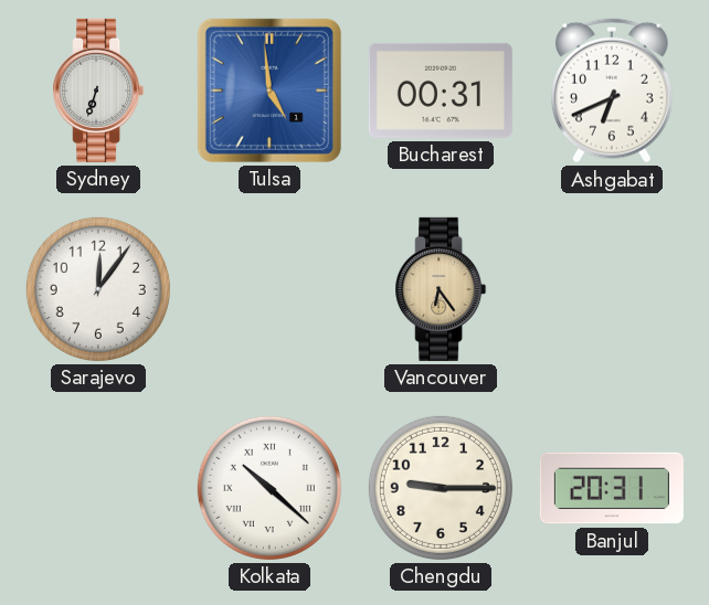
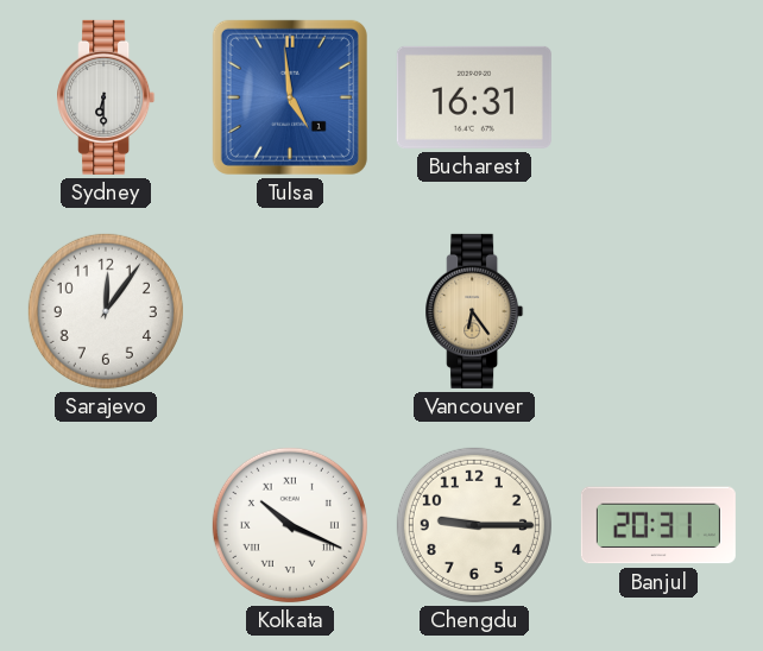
Sydney: 6:33 -> 6:30 (106, 97)
Bucharest: 00:31 -> 16:31 (474, 97)
Ashgabat: 6:41 -> none (612, 91)
Kolkata: 10:22 -> 10:19 (290, 525)
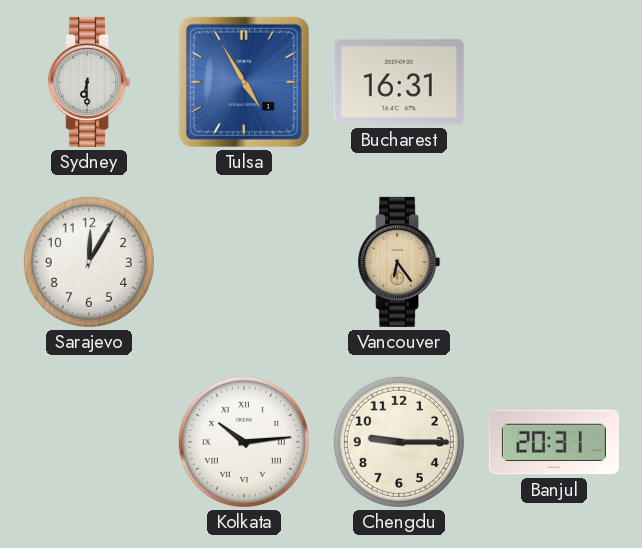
Tulsa: 4:59 -> 4:55 (244, 82)
Sarajevo: 12:06 -> 12:05 (89, 262)
Kolkata: 10:19 -> 10:14 (244, 442)
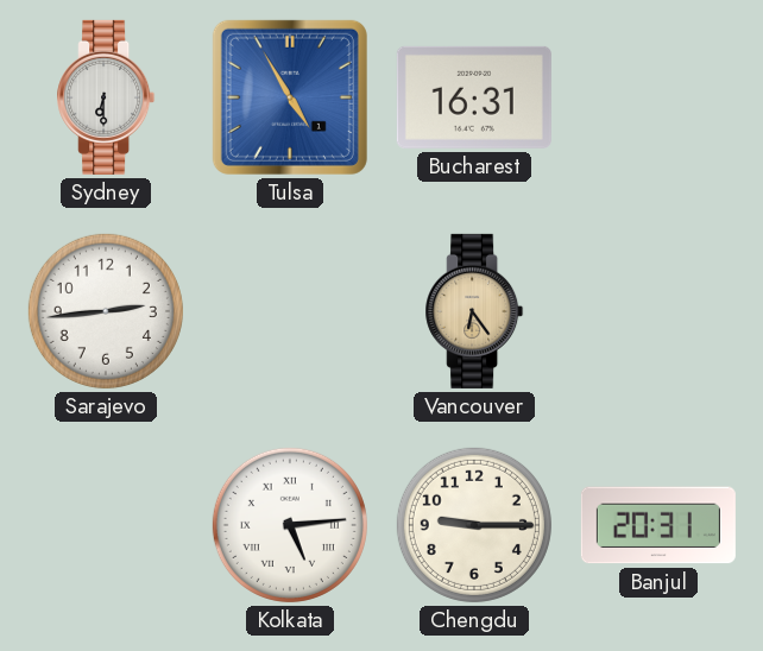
Sarajevo: 12:05 -> 2:44 (106, 311)
Kolkata: 10:14 -> 5:14 (290, 525)
